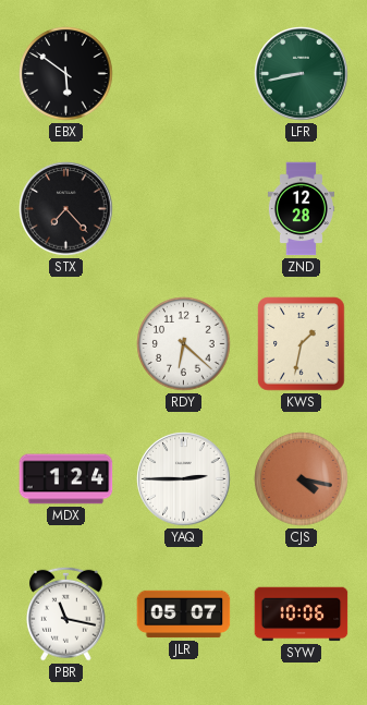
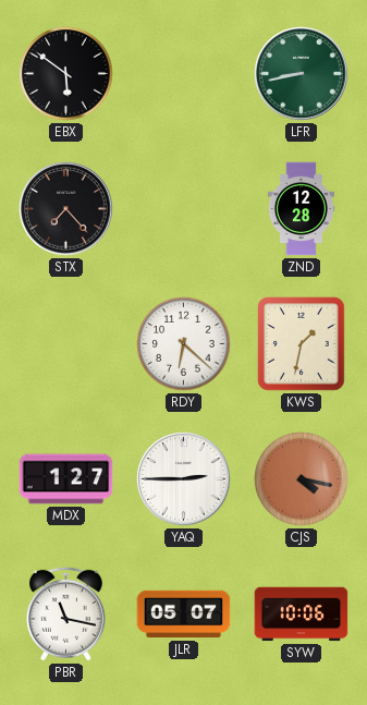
MDX: 1:24 -> 1:27 (66, 479)
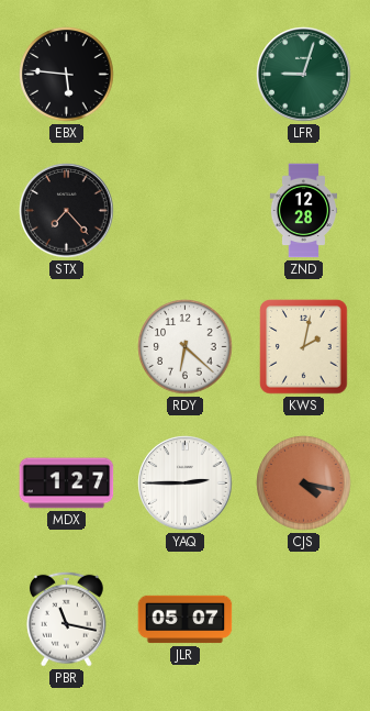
EBX: 5:51 -> 5:46 (67, 75)
LFR: 8:43 -> 9:03 (304, 75)
KWS: 1:32 -> 2:02 (304, 347)
SYW: 10:06 -> none (302, 615)
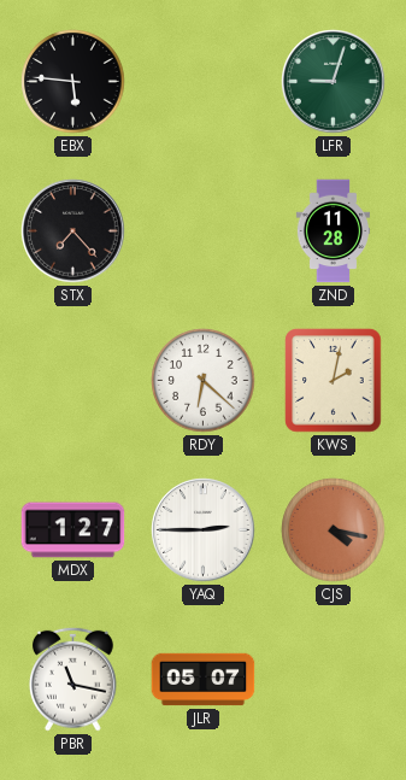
ZND: 12:28 -> 11:28 (333, 231)
